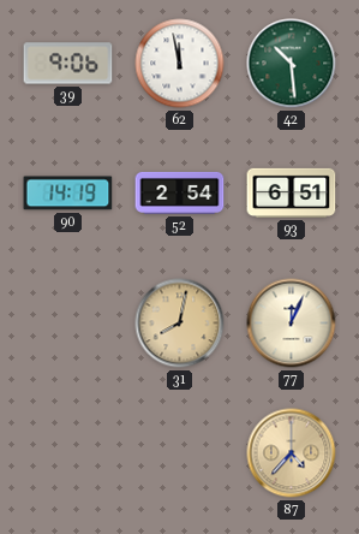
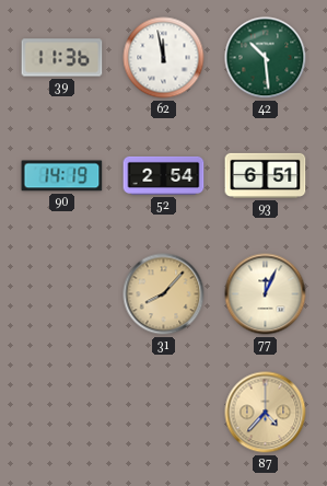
39: 9:06 -> 11:36 (62, 58)
31: 8:02 -> 8:07 (164, 294)
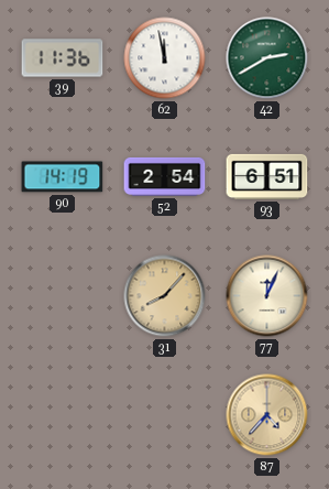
42: 10:29 -> 2:40 (267, 58)
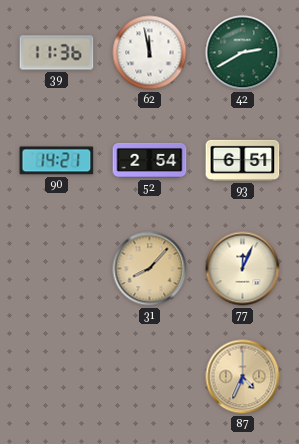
90: 14:19 -> 14:21 (57, 161)
87: 4:37 -> 4:34 (243, 377)
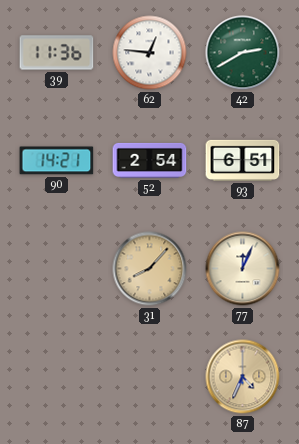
62: 11:58 -> 12:46 (150, 53)
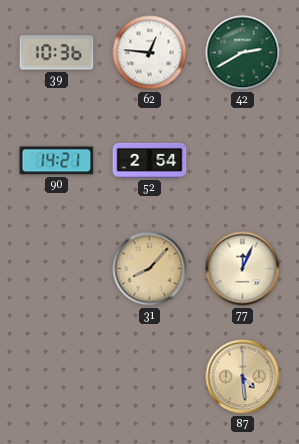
39: 11:36 -> 10:36 (57, 53)
93: 6:51 -> none (243, 160)
87: 4:34 -> 4:29 (243, 377)
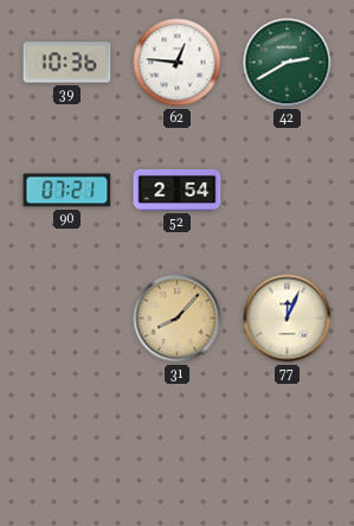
90: 14:21 -> 07:21 (67, 191)
87: 4:29 -> none (243, 377)
